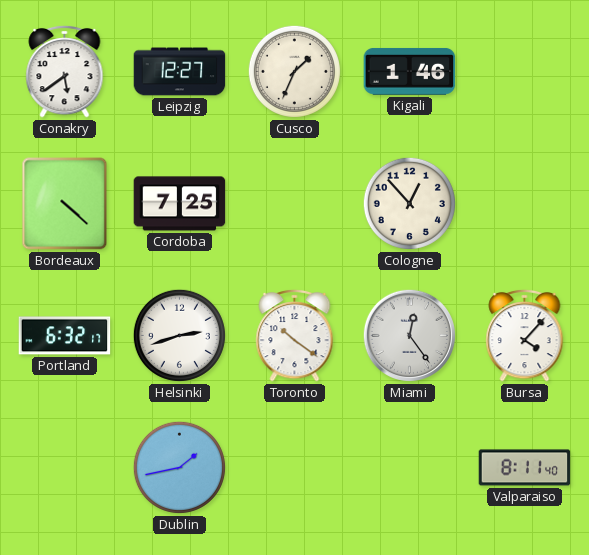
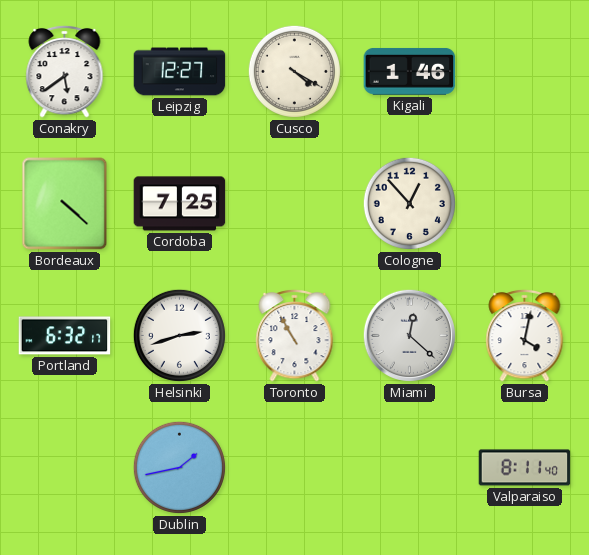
Cusco: 1:34 -> 4:20 (294, 71)
Toronto: 10:21 -> 10:55 (295, 335)
Miami: 12:24 -> 12:22 (409, 335)
Bursa: 4:07 -> 4:02 (525, 335)
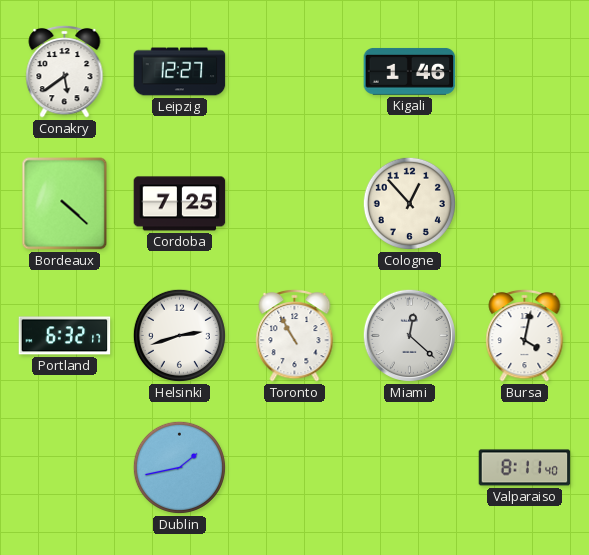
Cusco: 4:20 -> none (294, 71)
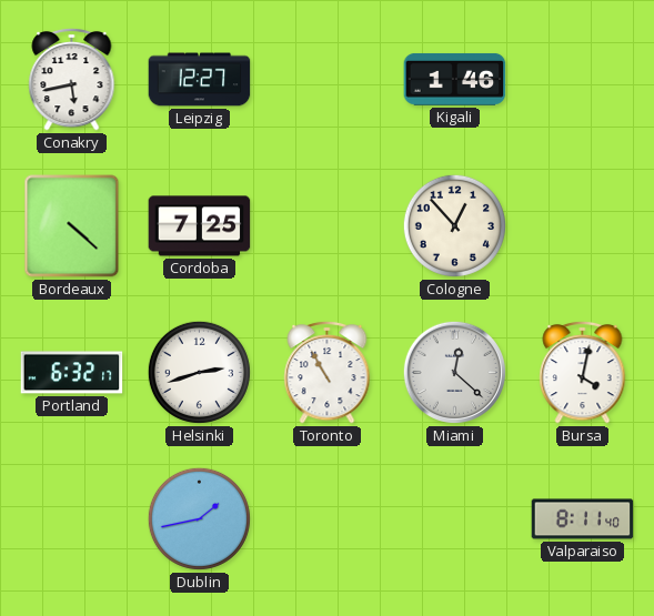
Conakry: 5:39 -> 5:43 (72, 79)
